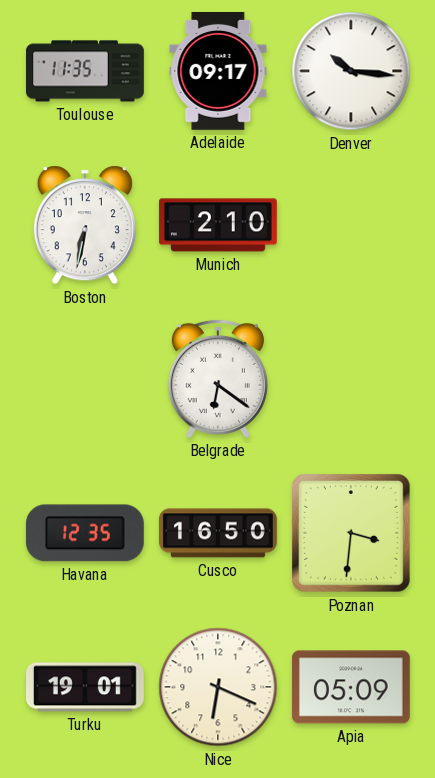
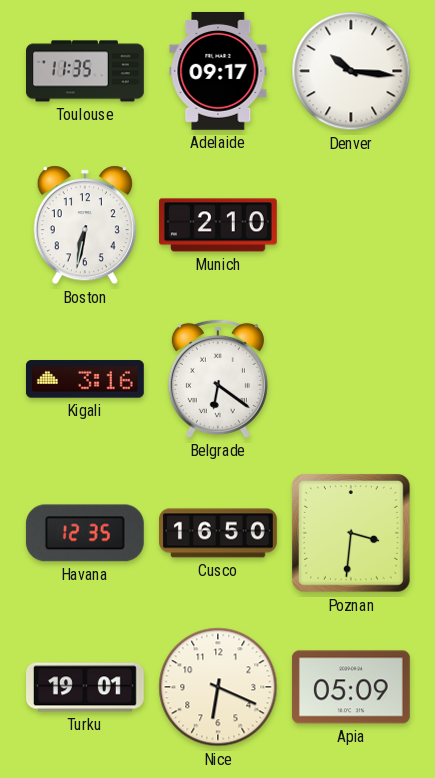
Kigali: none -> 3:16 (85, 379)
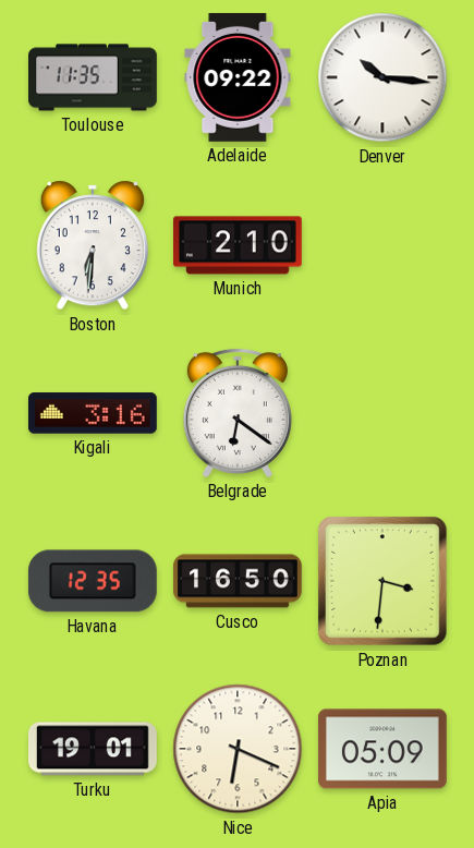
Adelaide: 09:17 -> 09:22 (238, 77)
Boston: 6:32 -> 6:31 (93, 245)
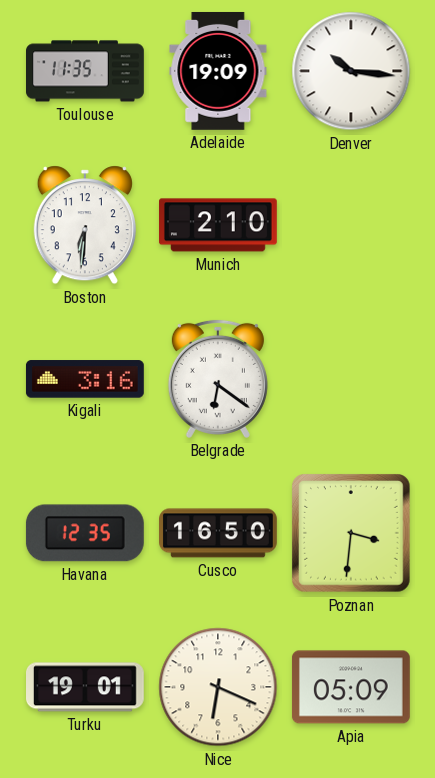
Adelaide: 09:22 -> 19:09 (218, 71)
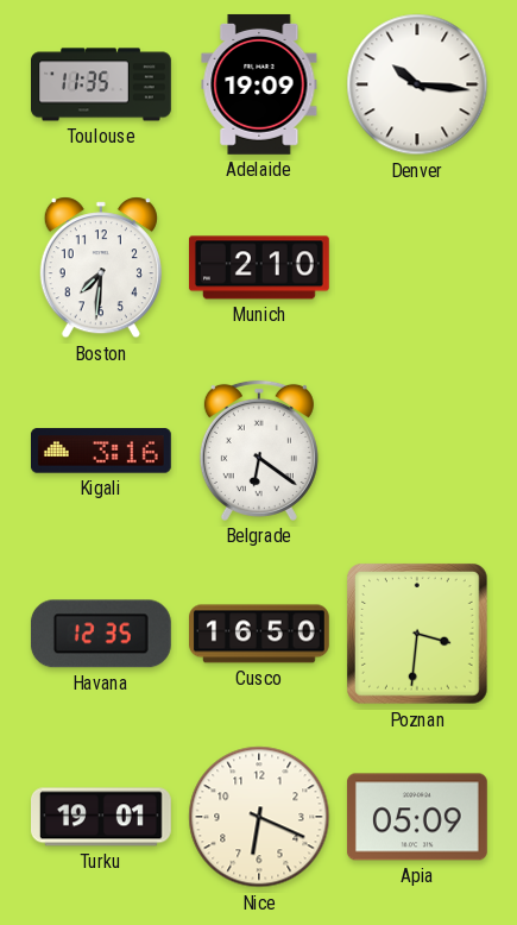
Boston: 6:31 -> 7:31 (101, 268)
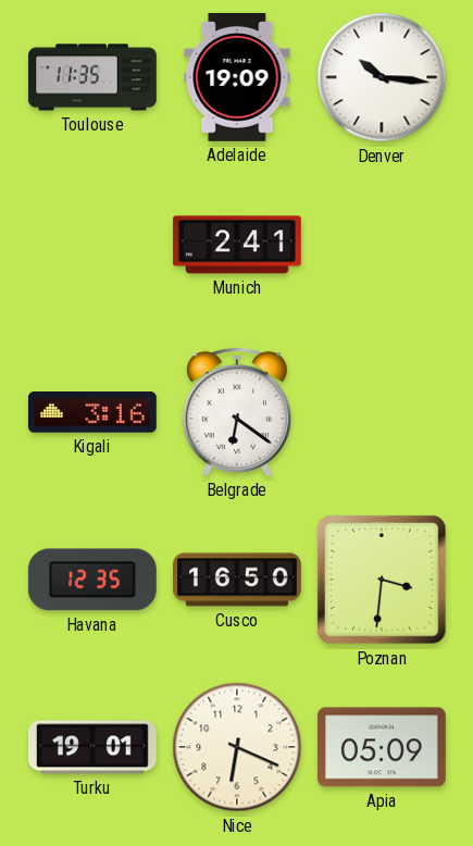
Boston: 7:31 -> none (101, 268)
Munich: 2:10 -> 2:41 (238, 245)
